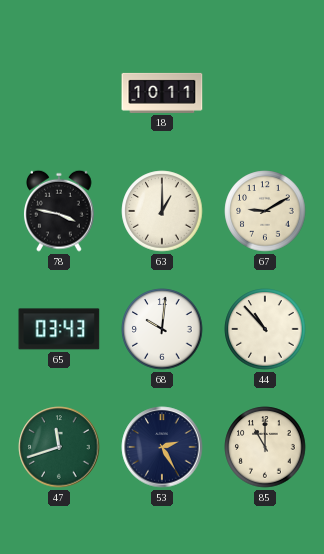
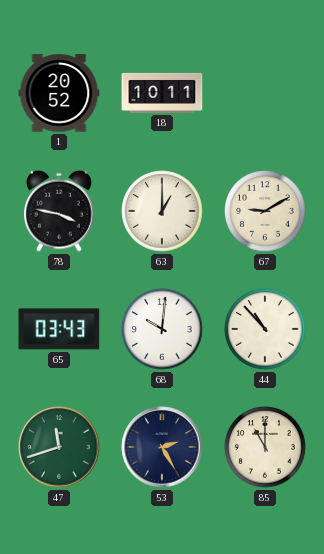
1: none -> 20:52 (59, 93)
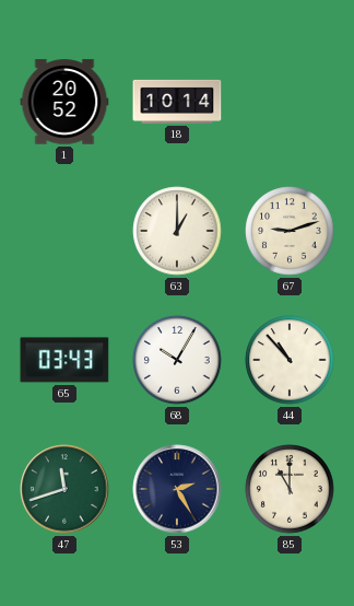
18: 10:11 -> 10:14 (177, 102)
78: 3:47 -> none (59, 211)
67: 9:10 -> 9:12 (290, 231)
68: 10:01 -> 10:05 (177, 360)
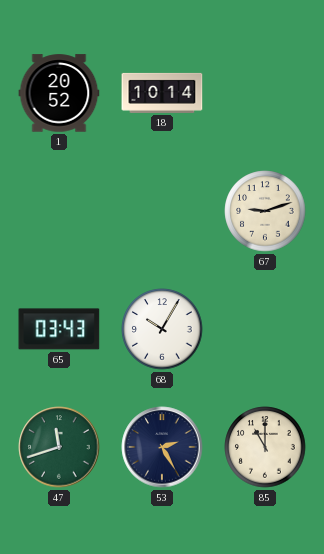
63: 1:00 -> none (177, 231)
44: 10:53 -> none (290, 360)
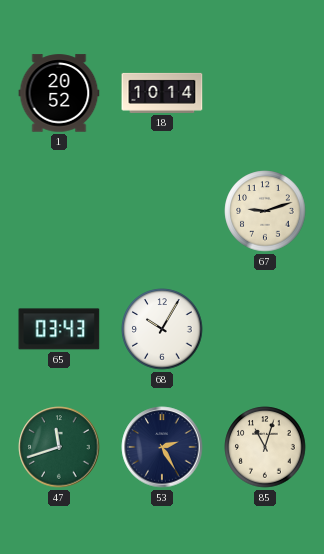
85: 11:00 -> 11:03 (265, 447)
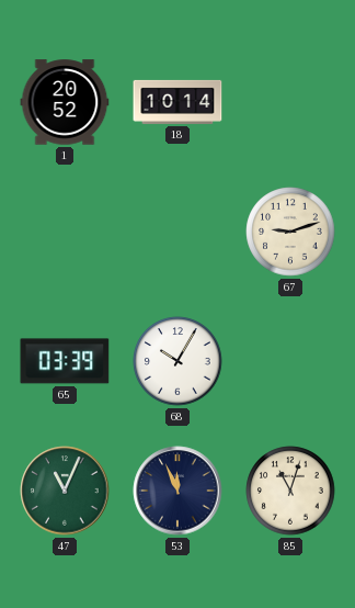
65: 03:43 -> 03:39 (65, 361)
47: 11:42 -> 11:04 (65, 491)
53: 2:25 -> 11:56 (177, 491)
